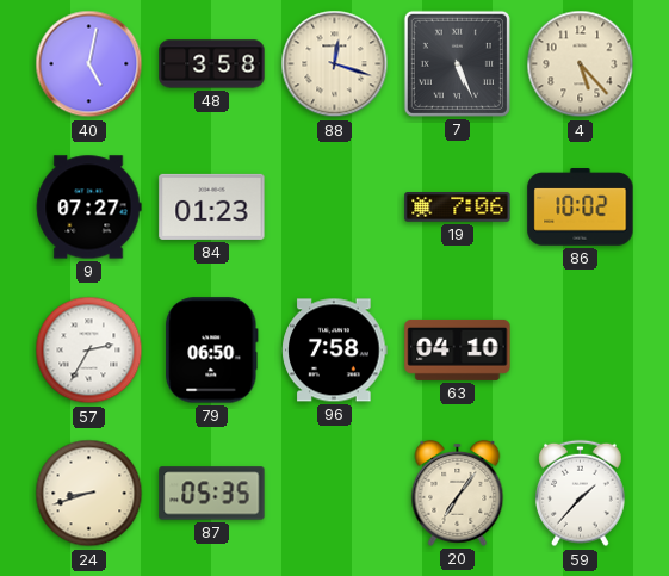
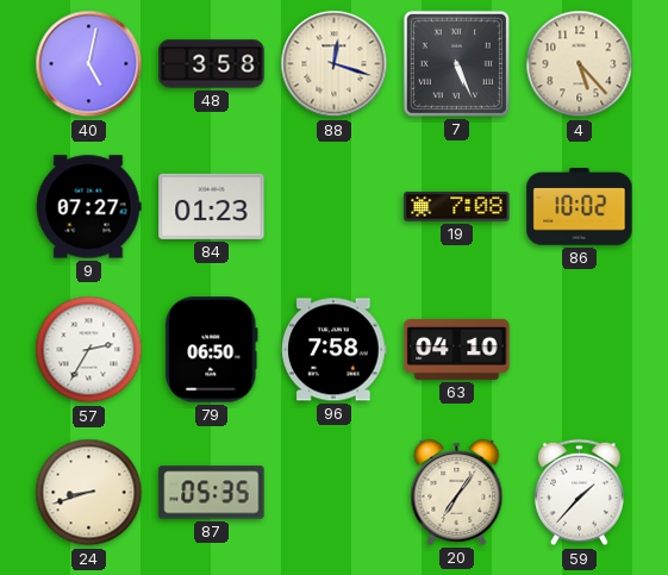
19: 7:06 -> 7:08 (457, 207)
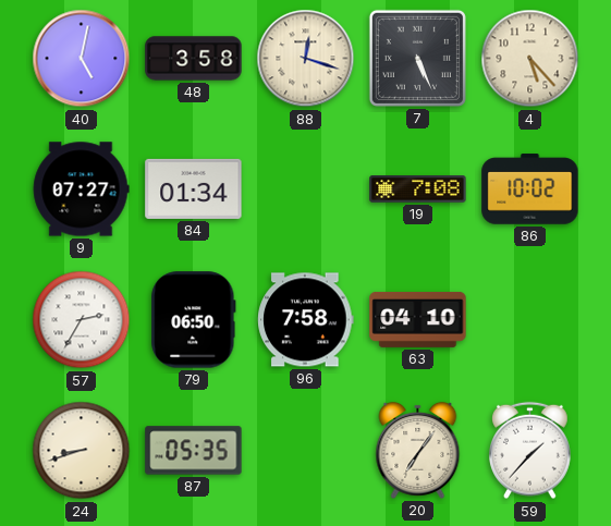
84: 01:23 -> 01:34 (194, 188)
